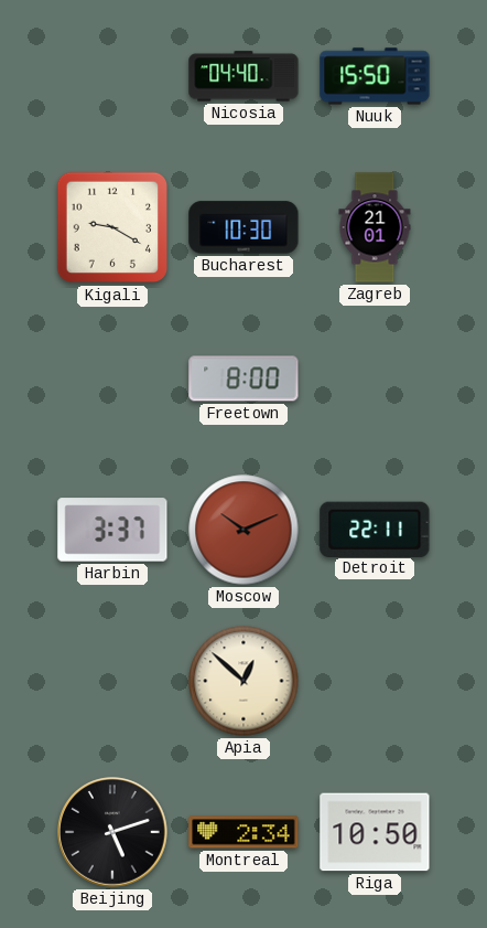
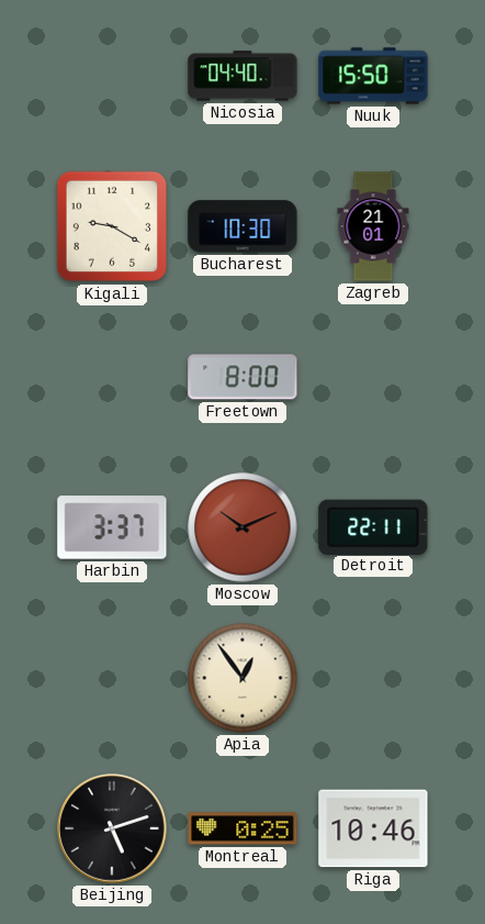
Apia: 12:52 -> 12:54 (243, 678)
Montreal: 2:34 -> 0:25 (243, 828)
Riga: 10:50 -> 10:46 (373, 828)
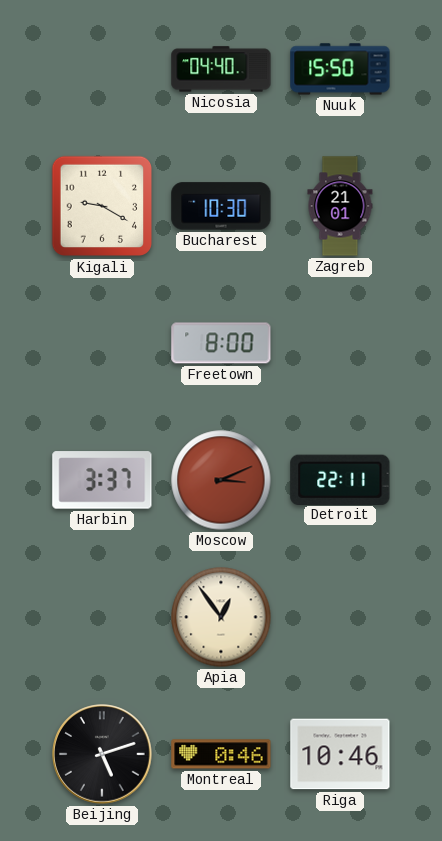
Moscow: 10:11 -> 3:11 (221, 480)
Montreal: 0:25 -> 0:46 (221, 754)
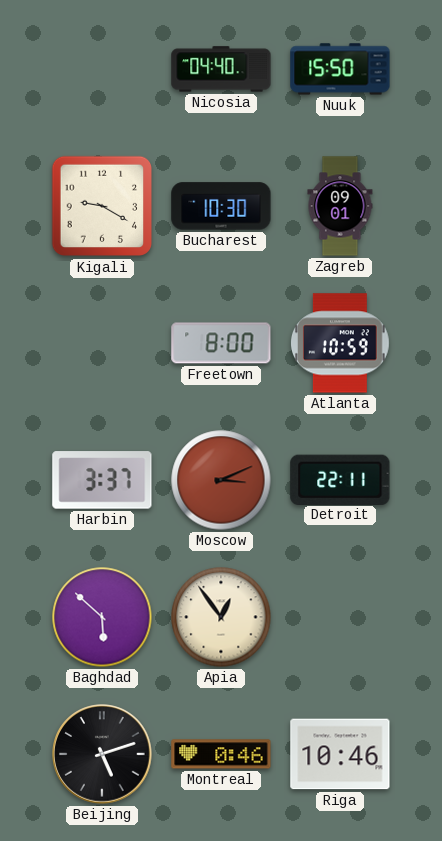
Zagreb: 21:01 -> 09:01 (340, 206)
Atlanta: none -> 10:59 (341, 343)
Baghdad: none -> 5:52 (102, 617)
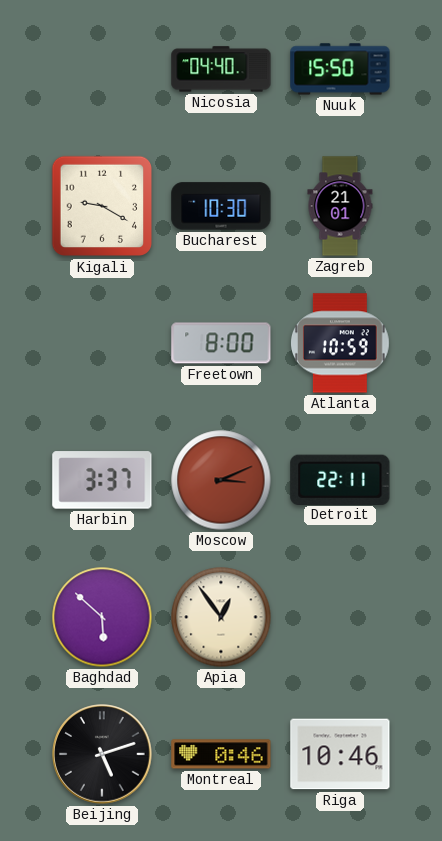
Zagreb: 09:01 -> 21:01 (340, 206)
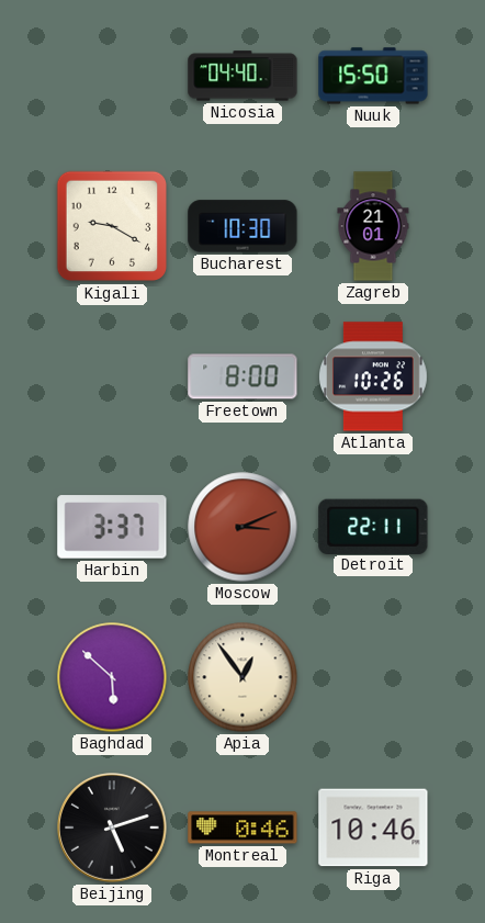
Atlanta: 10:59 -> 10:26 (374, 376)
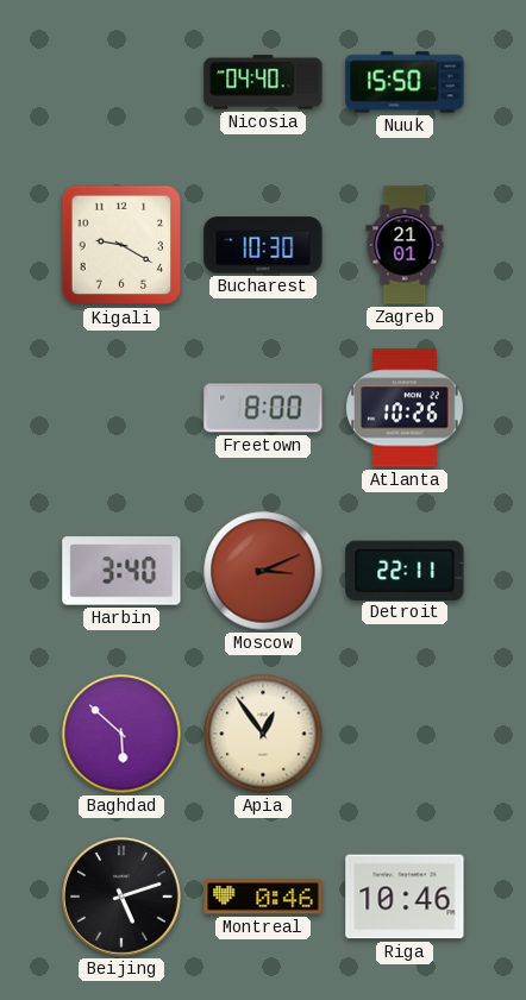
Harbin: 3:37 -> 3:40 (121, 571)
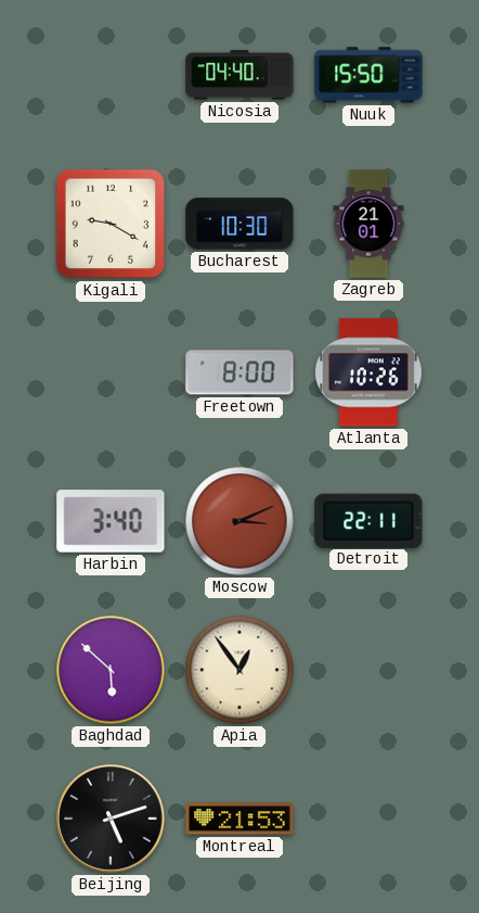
Montreal: 0:46 -> 21:53 (239, 819)
Riga: 10:46 -> none (405, 897)
